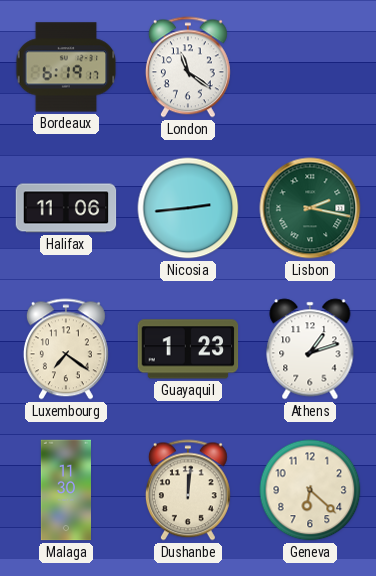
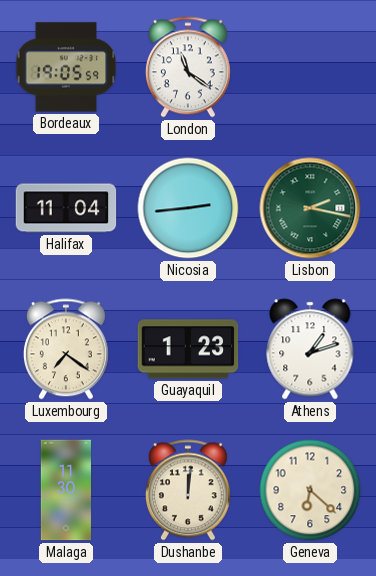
Bordeaux: 6:19 -> 19:05 (66, 67)
Halifax: 11:06 -> 11:04 (66, 208)
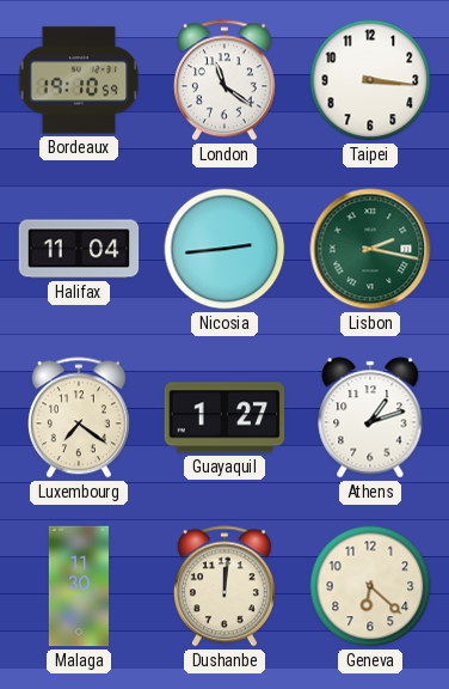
Bordeaux: 19:05 -> 19:10 (79, 80)
Taipei: none -> 3:16 (370, 80)
Guayaquil: 1:23 -> 1:27 (224, 417)
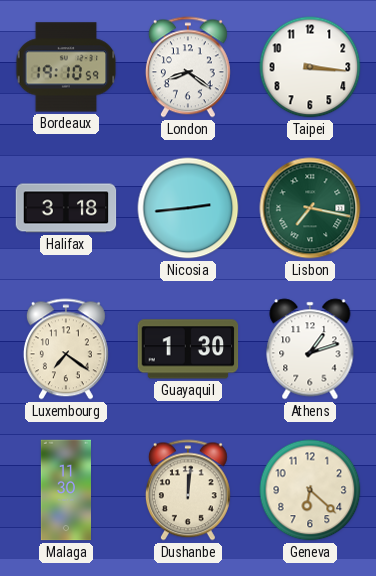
London: 11:21 -> 8:21 (188, 67)
Halifax: 11:04 -> 3:18 (66, 208)
Lisbon: 2:17 -> 7:17 (310, 208)
Guayaquil: 1:27 -> 1:30 (188, 349)
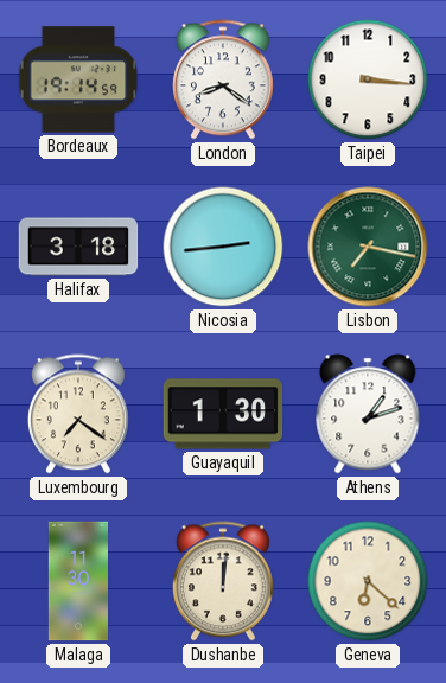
Bordeaux: 19:10 -> 19:14 (78, 79)
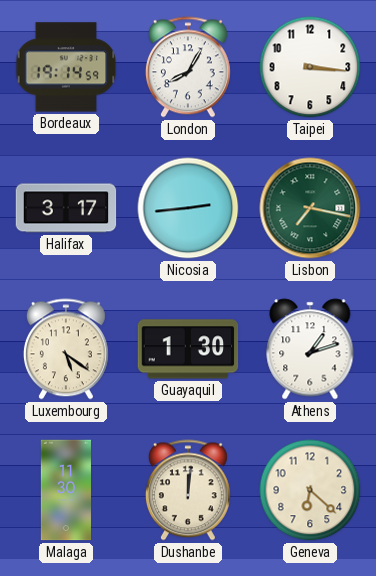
London: 8:21 -> 8:05 (188, 67)
Halifax: 3:18 -> 3:17 (66, 208)
Luxembourg: 7:21 -> 5:21 (66, 349)
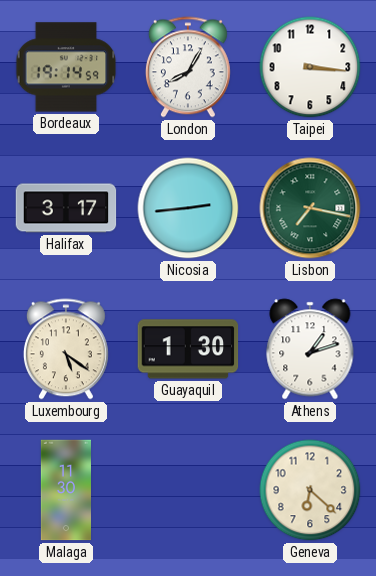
Dushanbe: 12:01 -> none (188, 490)
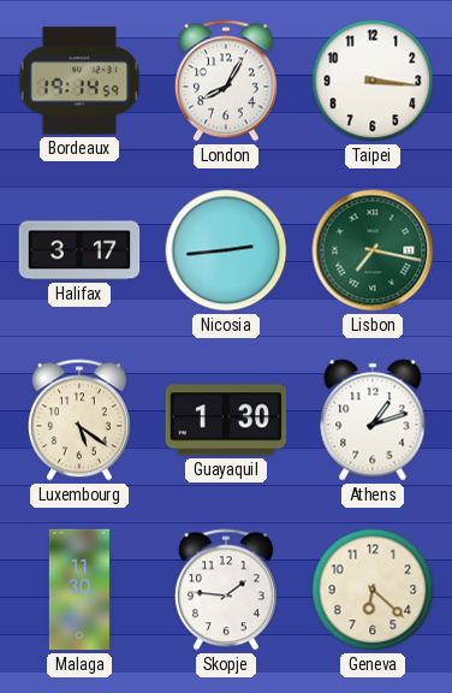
Skopje: none -> 1:46 (226, 590)
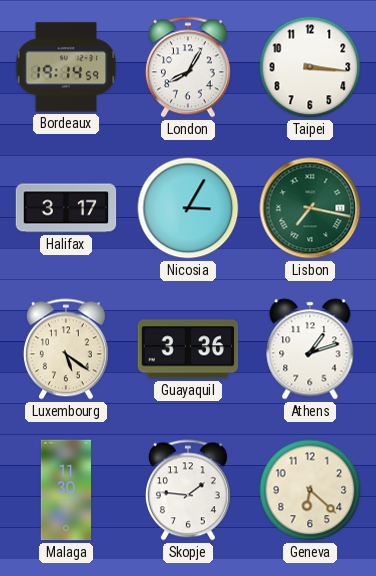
Nicosia: 2:44 -> 3:05 (188, 208)
Guayaquil: 1:30 -> 3:36 (188, 349)
